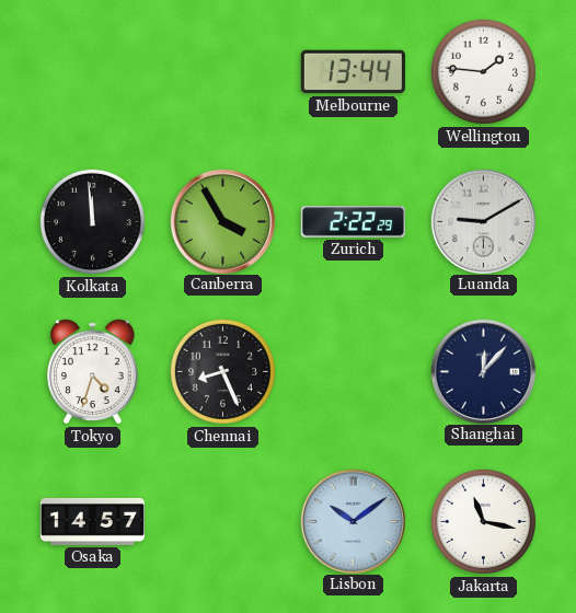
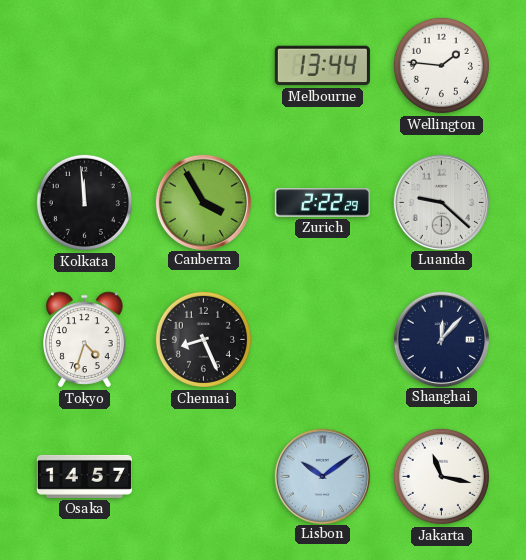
Luanda: 9:10 -> 9:22 (441, 202)
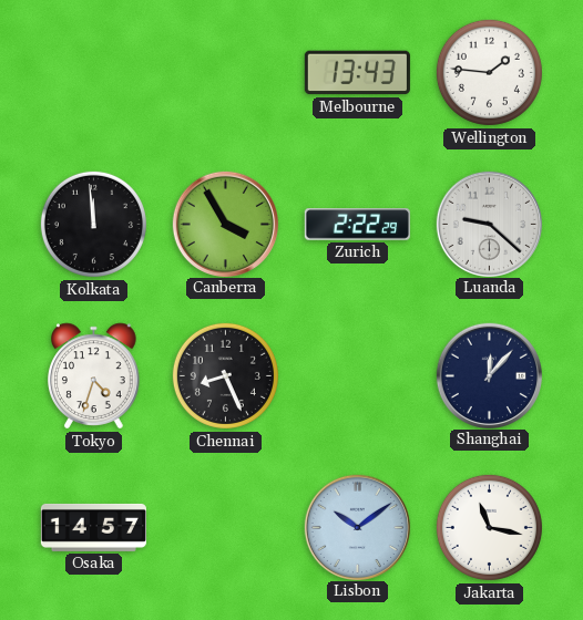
Melbourne: 13:44 -> 13:43 (357, 73)
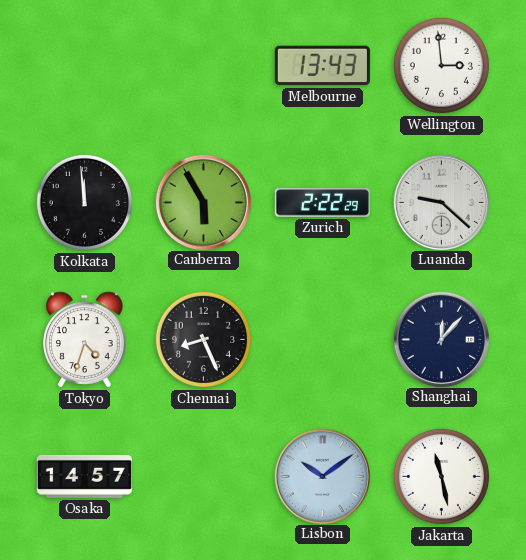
Wellington: 1:46 -> 2:59 (441, 65)
Canberra: 3:55 -> 5:55 (203, 202)
Jakarta: 11:17 -> 11:28 (441, 476)
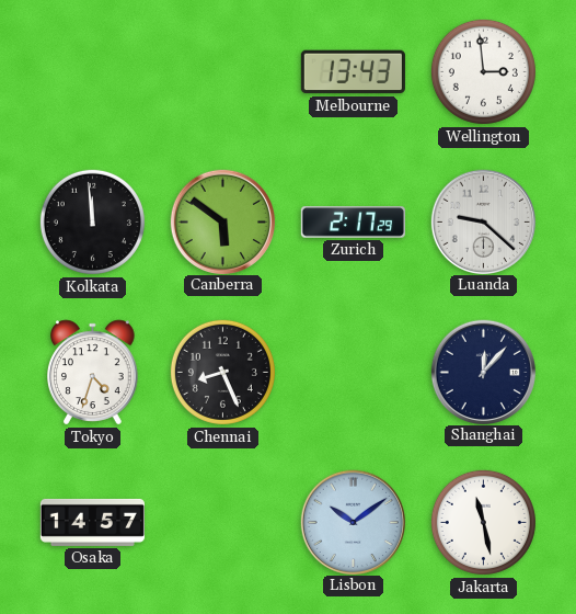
Canberra: 5:55 -> 5:51 (222, 221)
Zurich: 2:22 -> 2:17 (353, 223)
